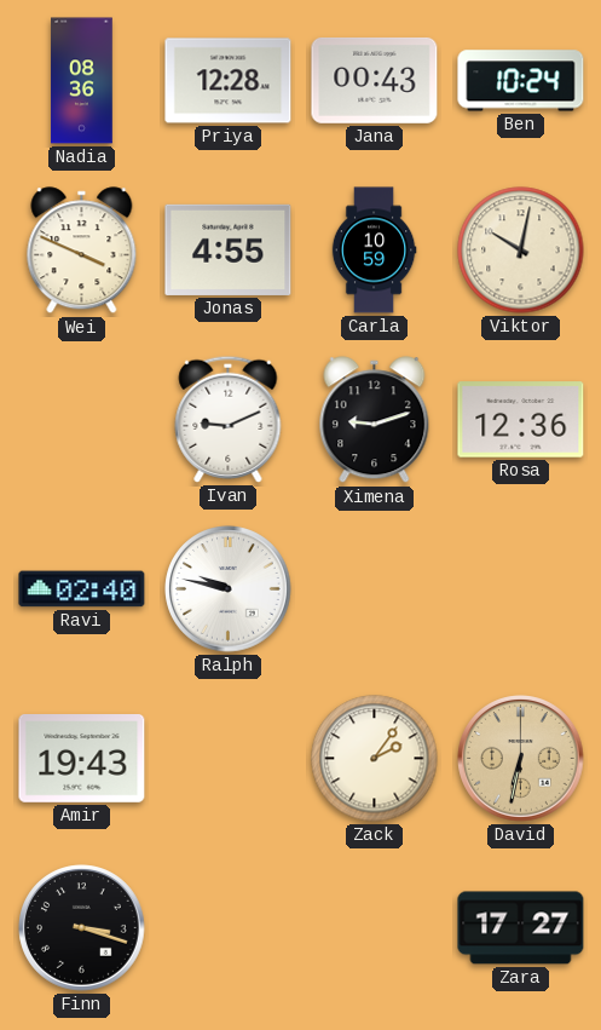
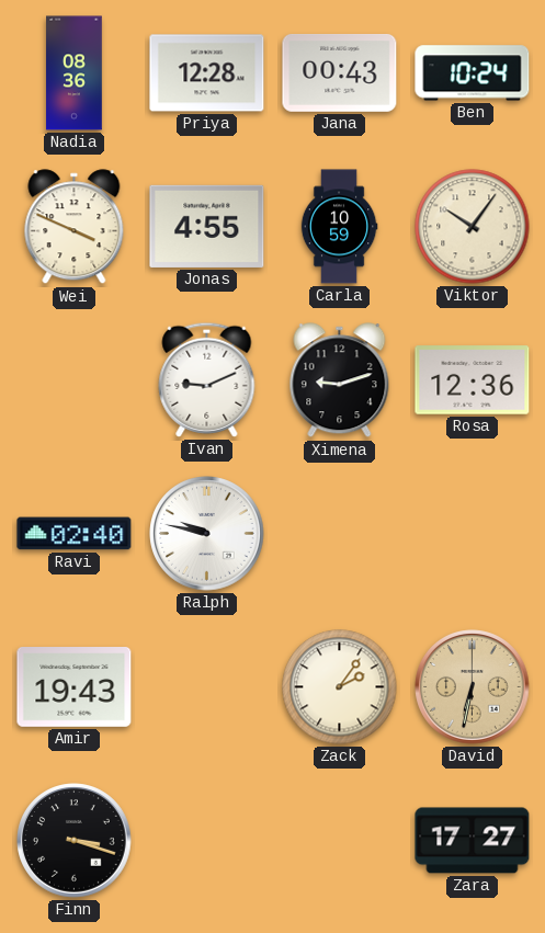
Viktor: 10:02 -> 10:06 (473, 227)
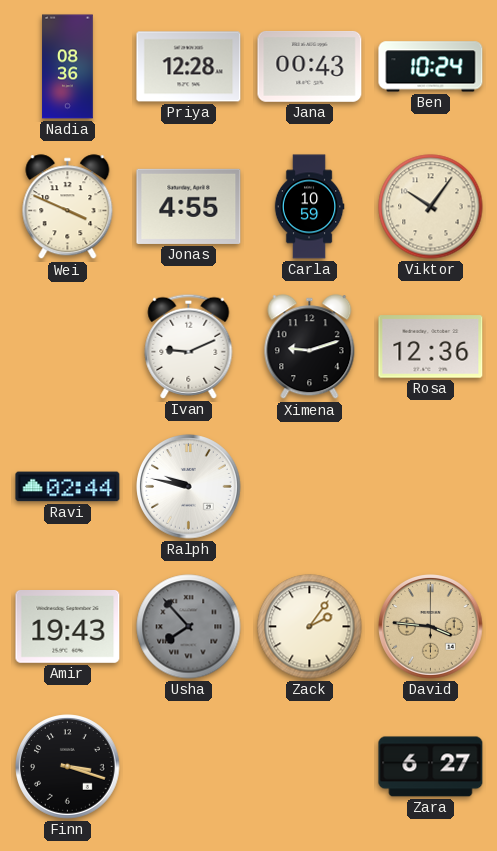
Ravi: 02:40 -> 02:44 (68, 487)
Usha: none -> 7:53 (189, 627)
David: 6:32 -> 3:46 (431, 627)
Zara: 17:27 -> 6:27 (431, 767)
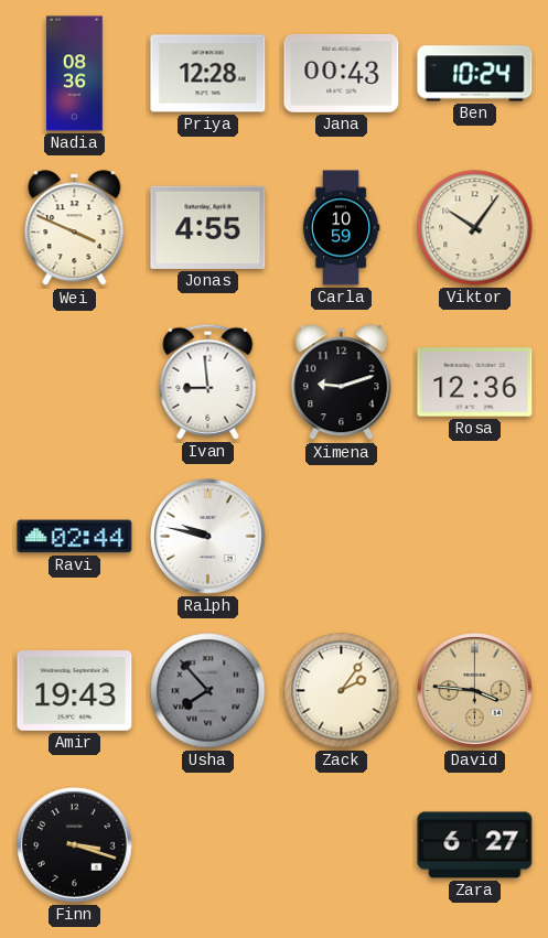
Ivan: 9:11 -> 8:59 (208, 381)
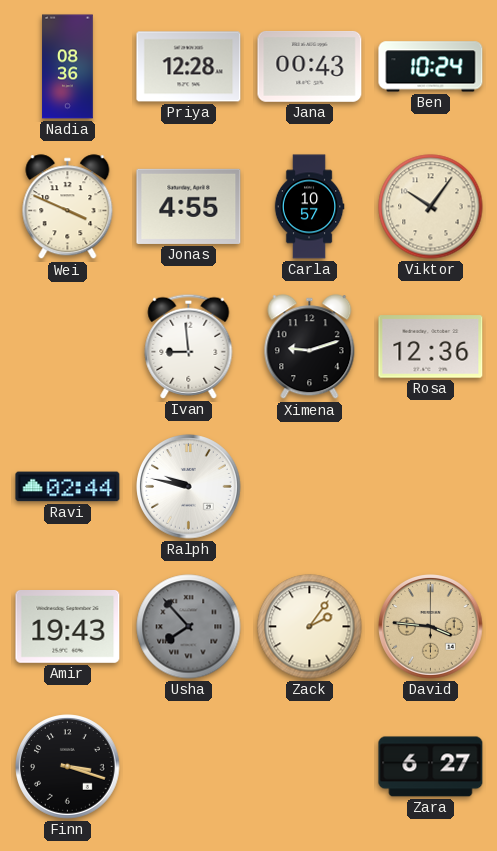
Carla: 10:59 -> 10:57 (309, 207)
